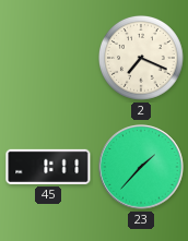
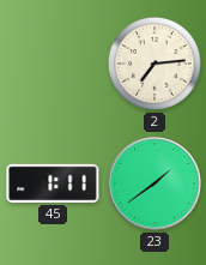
2: 7:19 -> 7:14 (156, 65)
23: 1:37 -> 1:39 (154, 183)
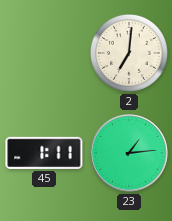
2: 7:14 -> 7:01 (130, 54)
23: 1:39 -> 1:14 (129, 153)
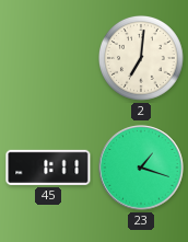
23: 1:14 -> 1:18 (141, 168)
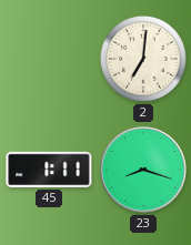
23: 1:18 -> 8:18 (143, 170)
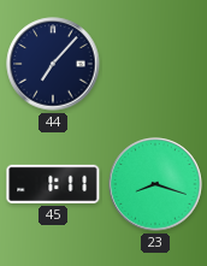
44: none -> 7:07 (53, 64)
2: 7:01 -> none (144, 60)
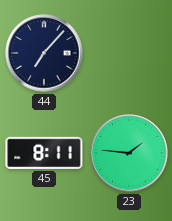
45: 1:11 -> 8:11 (44, 153)
23: 8:18 -> 1:46 (129, 153)
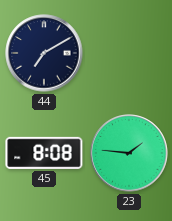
44: 7:07 -> 7:10 (44, 53)
45: 8:11 -> 8:08 (44, 153)
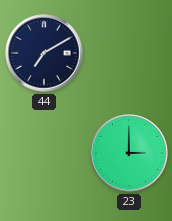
45: 8:08 -> none (44, 153)
23: 1:46 -> 3:00 (129, 153)
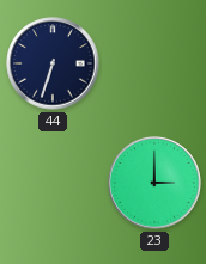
44: 7:10 -> 6:33 (53, 63)
